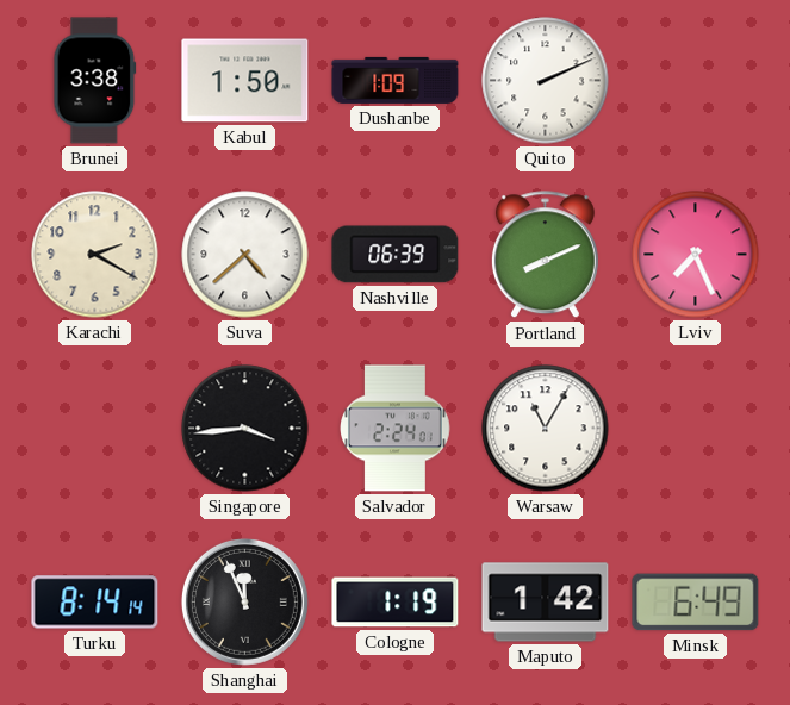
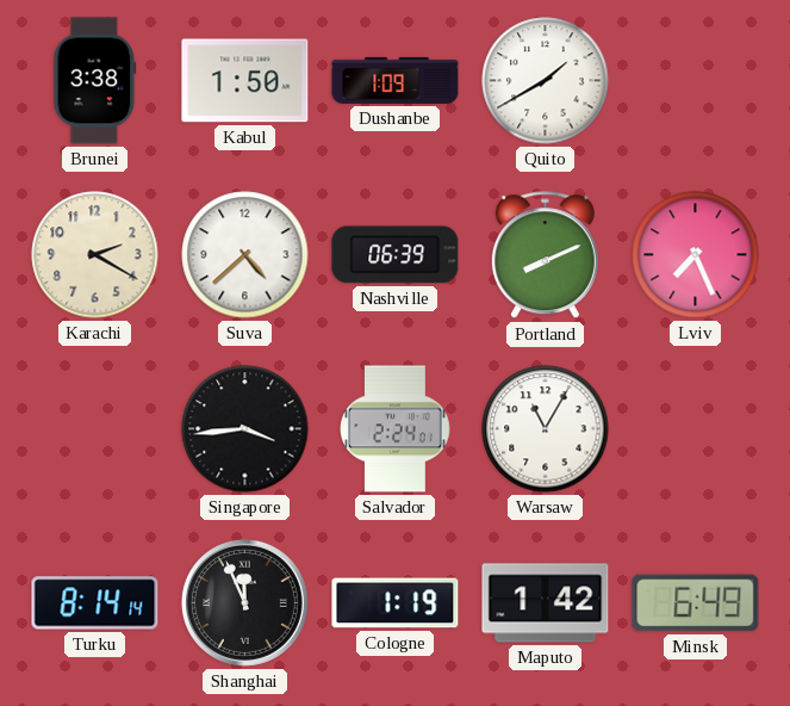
Quito: 2:11 -> 1:40 (546, 81)
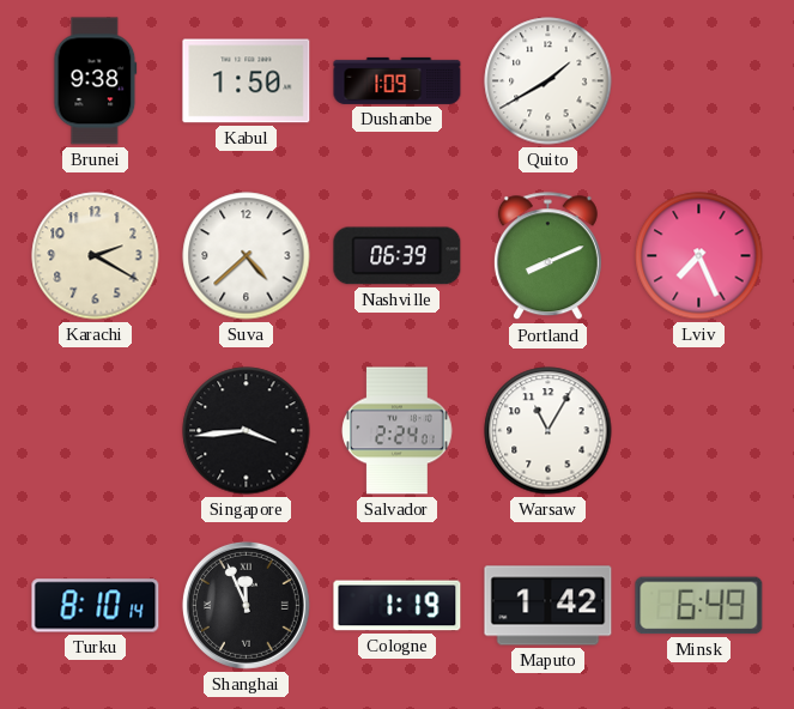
Brunei: 3:38 -> 9:38 (96, 81)
Turku: 8:14 -> 8:10 (96, 606)
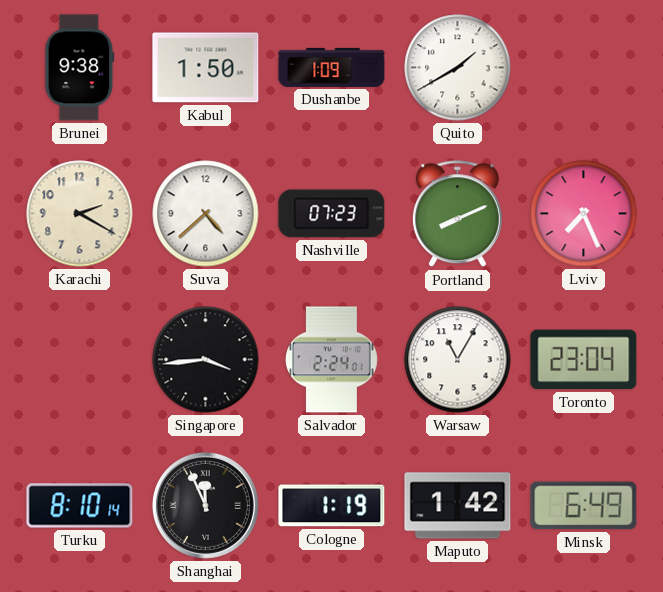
Nashville: 06:39 -> 07:23 (332, 214)
Toronto: none -> 23:04 (584, 360)
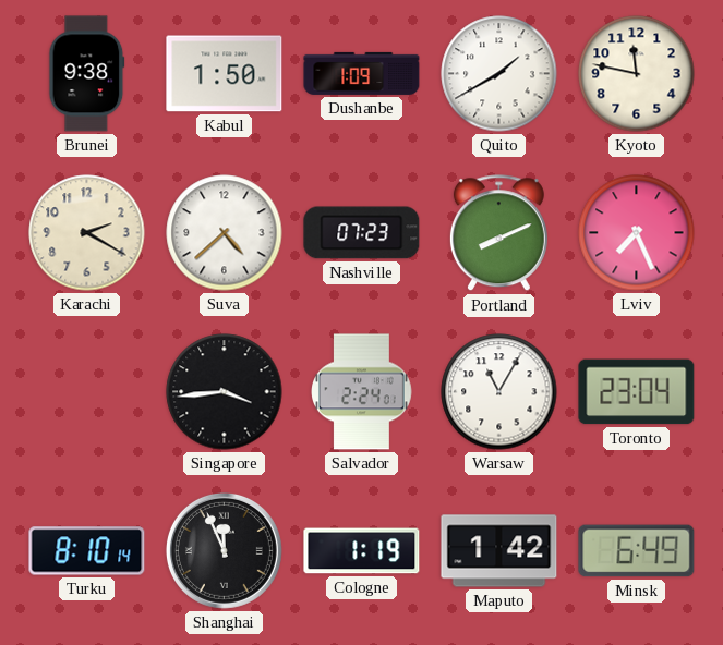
Kyoto: none -> 11:47 (637, 74)
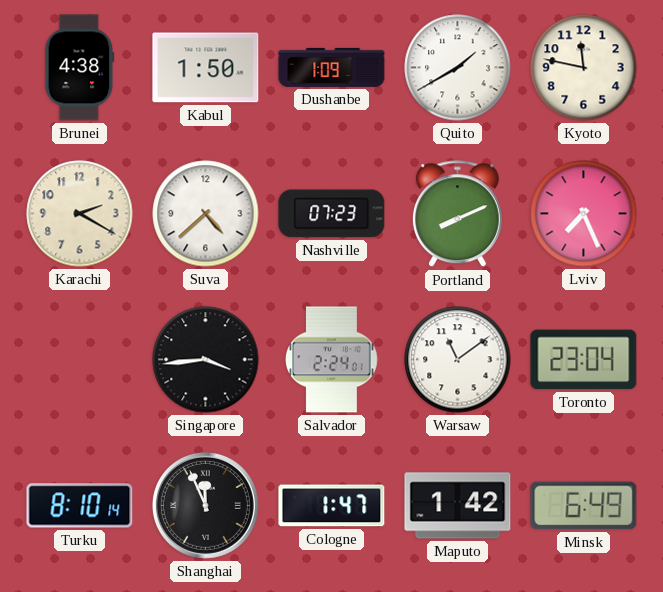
Brunei: 9:38 -> 4:38 (80, 68)
Warsaw: 11:05 -> 11:09 (458, 360)
Cologne: 1:19 -> 1:47 (332, 506)
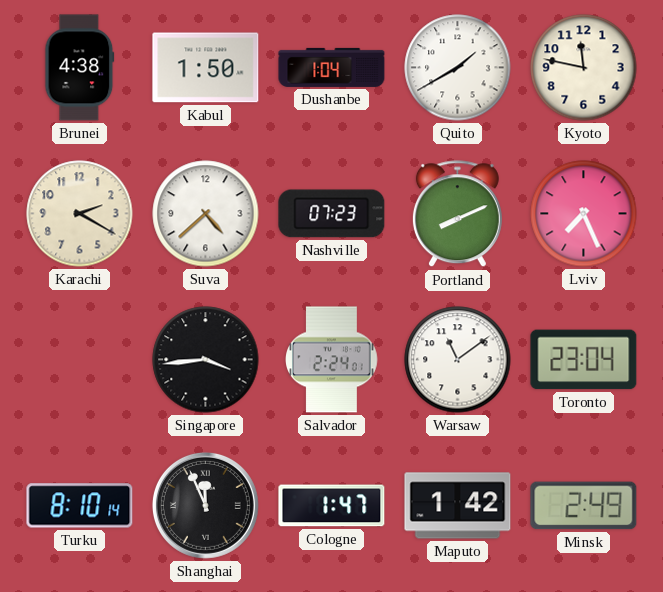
Dushanbe: 1:09 -> 1:04 (332, 67)
Minsk: 6:49 -> 2:49 (584, 506)
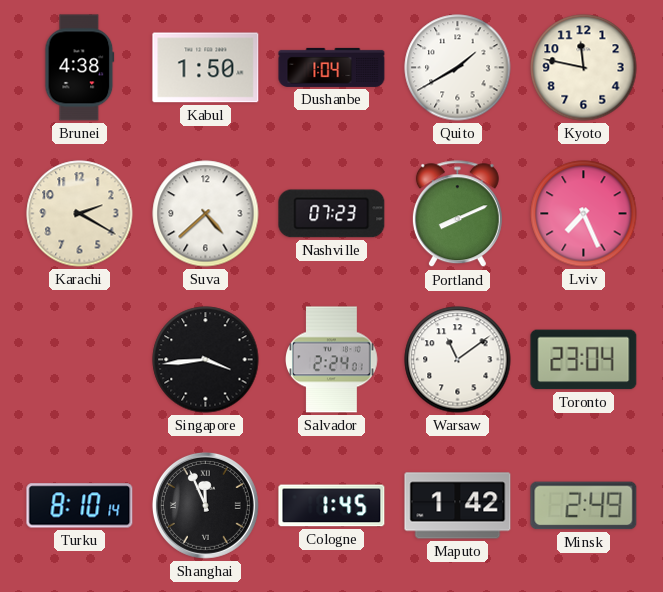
Cologne: 1:47 -> 1:45 (332, 506)
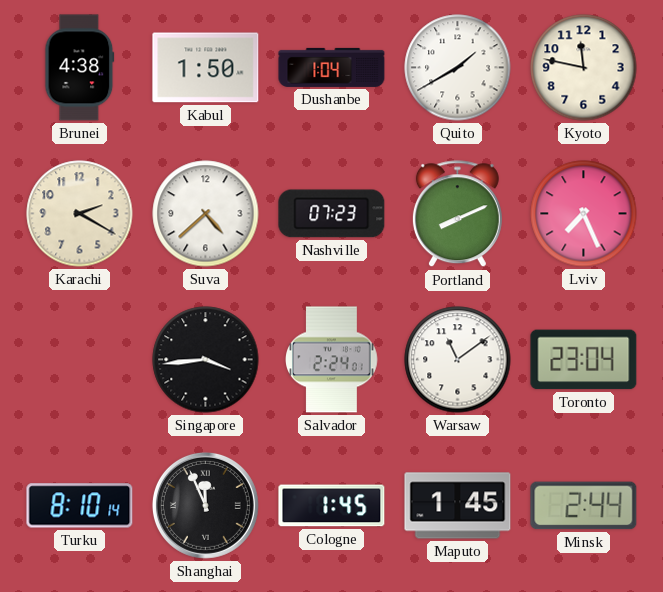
Maputo: 1:42 -> 1:45 (458, 506)
Minsk: 2:49 -> 2:44 (584, 506)
